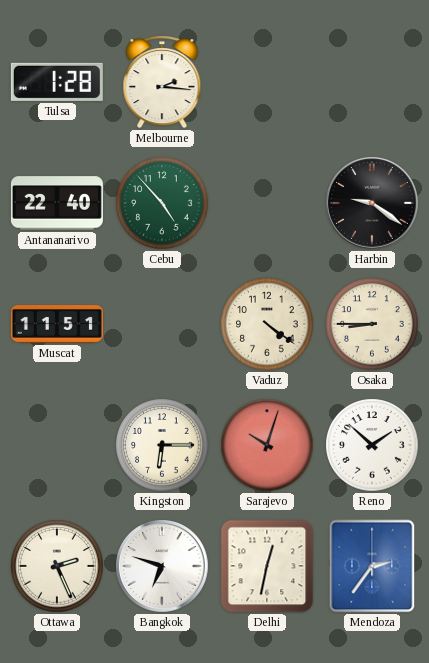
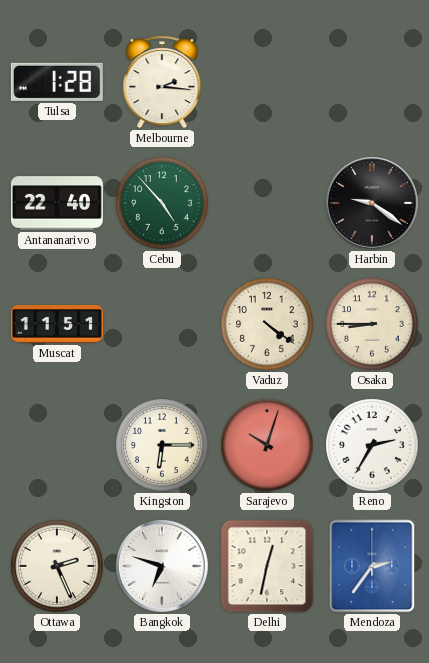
Reno: 1:52 -> 2:35 (372, 445)
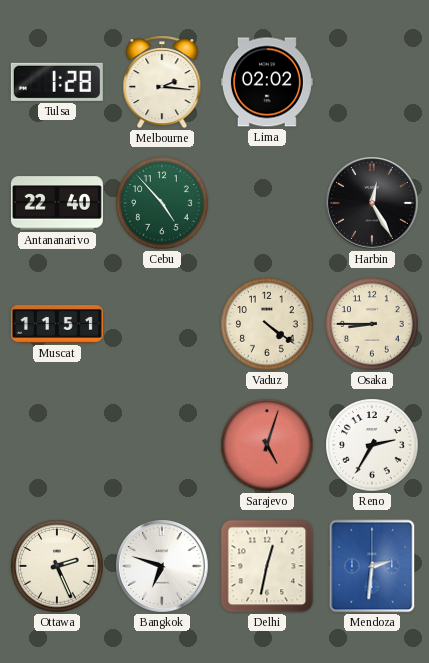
Lima: none -> 02:02 (267, 82)
Harbin: 9:21 -> 12:25 (372, 203)
Kingston: 6:15 -> none (162, 445)
Sarajevo: 10:03 -> 5:03 (267, 445)
Mendoza: 2:36 -> 2:31 (372, 566)
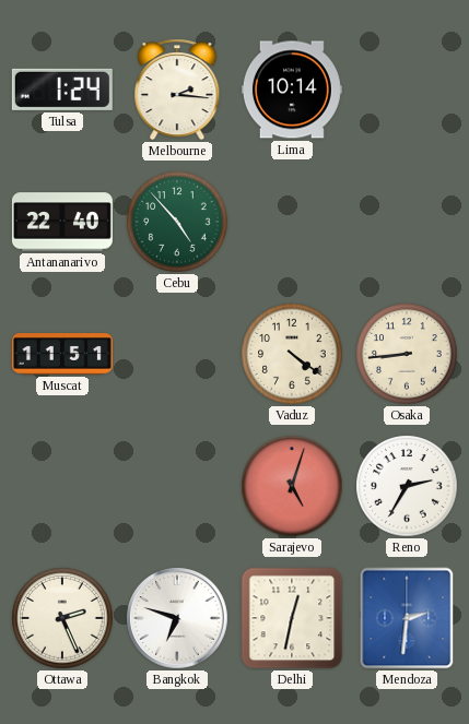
Tulsa: 1:28 -> 1:24 (62, 90)
Lima: 02:02 -> 10:14 (292, 90)
Harbin: 12:25 -> none (372, 203)
Osaka: 8:45 -> 8:44 (407, 354)
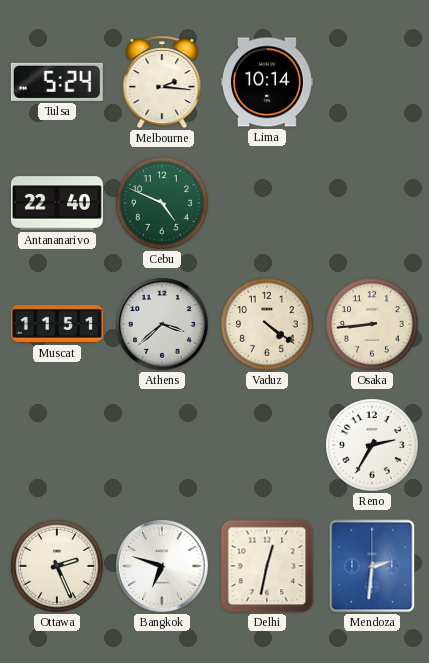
Tulsa: 1:24 -> 5:24 (57, 82)
Cebu: 4:53 -> 4:49 (162, 203)
Athens: none -> 3:38 (162, 324)
Sarajevo: 5:03 -> none (292, 486)
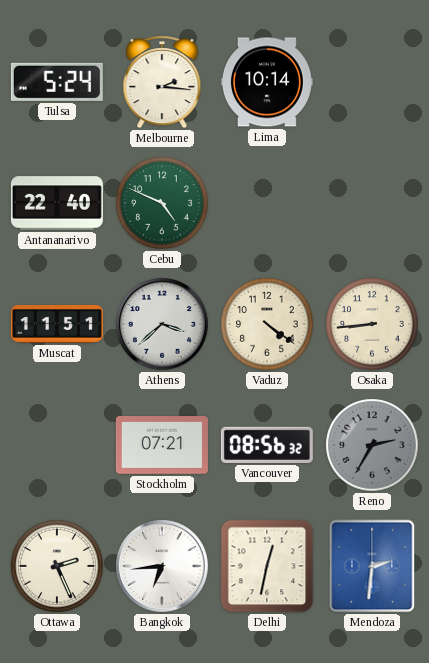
Stockholm: none -> 07:21 (162, 446)
Vancouver: none -> 08:56 (267, 445)
Reno dial: white -> grey (372, 445)
Bangkok: 6:48 -> 6:44 (162, 566)
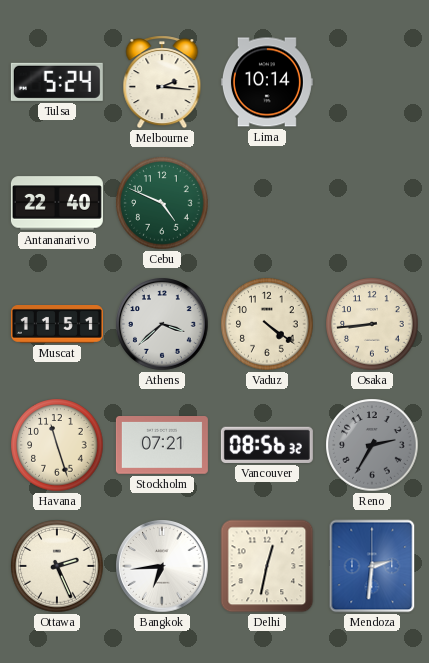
Havana: none -> 11:27 (57, 445)
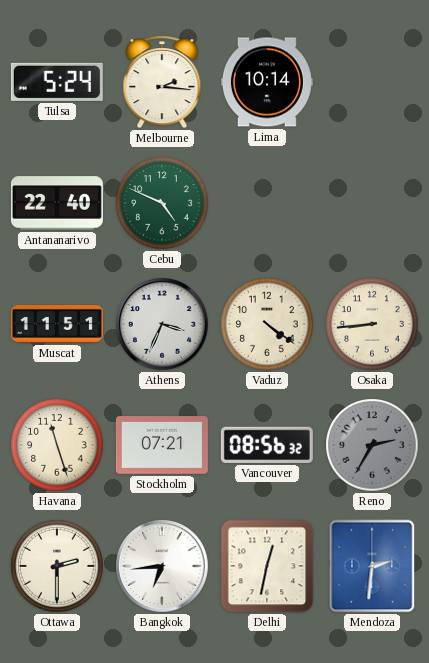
Athens: 3:38 -> 3:34 (162, 324)
Ottawa: 2:26 -> 2:30 (57, 566)
